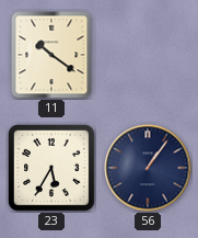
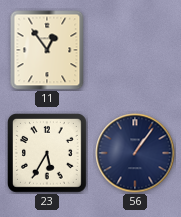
11: 10:21 -> 12:54 (47, 50)
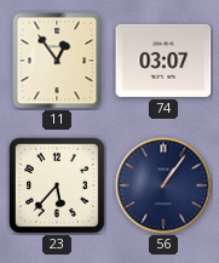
74: none -> 03:07 (163, 61)
23: 5:35 -> 5:37 (58, 187)
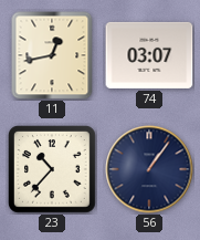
11: 12:54 -> 12:43 (52, 55)
23: 5:37 -> 10:37 (53, 170)
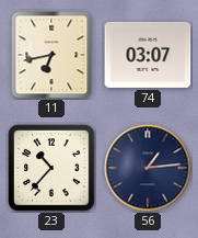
11: 12:43 -> 6:43 (51, 55)
56: 1:06 -> 1:14 (148, 168)
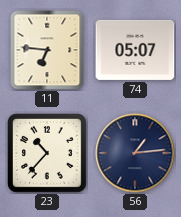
11: 6:43 -> 6:46 (47, 50)
74: 03:07 -> 05:07 (135, 50)
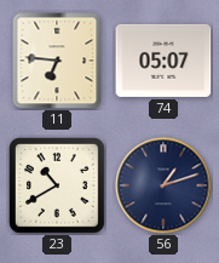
23: 10:37 -> 10:40 (58, 187)
56: 1:14 -> 1:12 (163, 185)
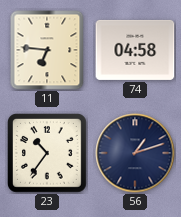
74: 05:07 -> 04:58 (135, 50)
23: 10:40 -> 10:36 (48, 154)
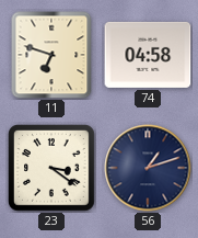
11: 6:46 -> 6:48 (51, 55)
23: 10:36 -> 3:21 (53, 169)
